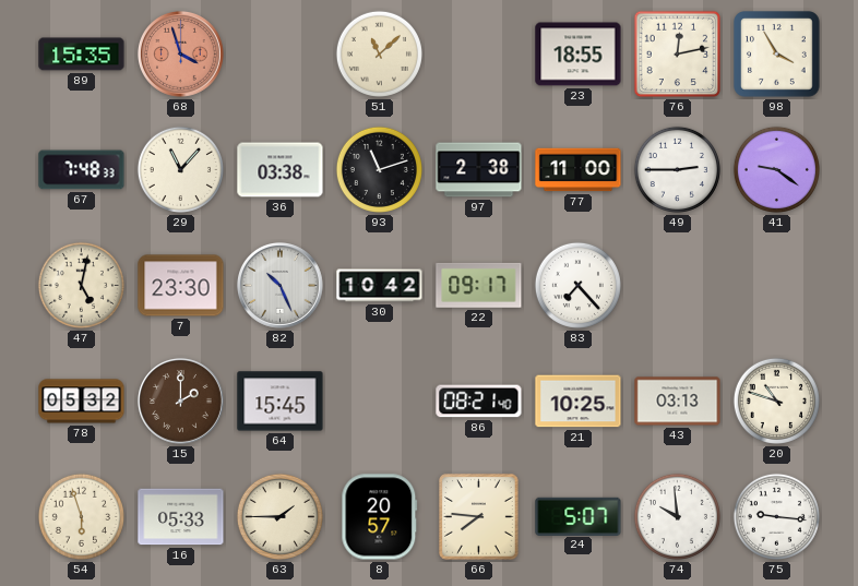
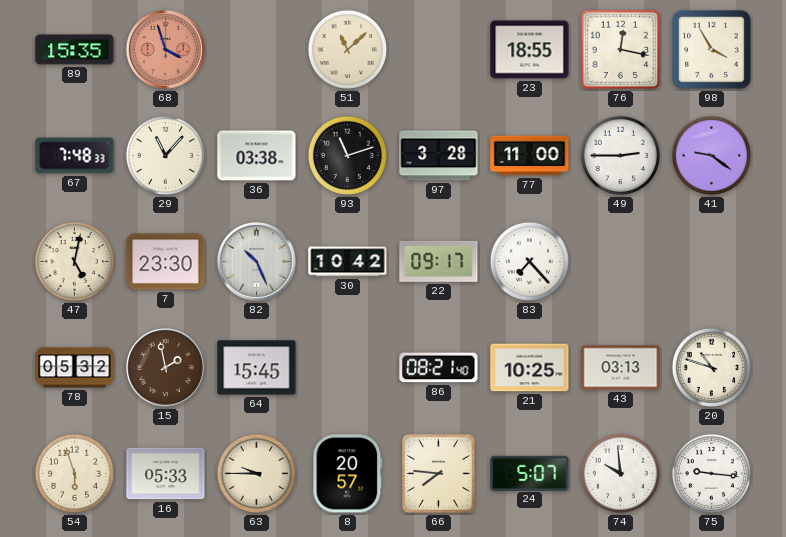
76: 12:13 -> 12:17 (621, 50)
97: 2:38 -> 3:28 (439, 156)
15: 2:00 -> 1:58 (165, 367)
63: 1:45 -> 9:45 (256, 473)
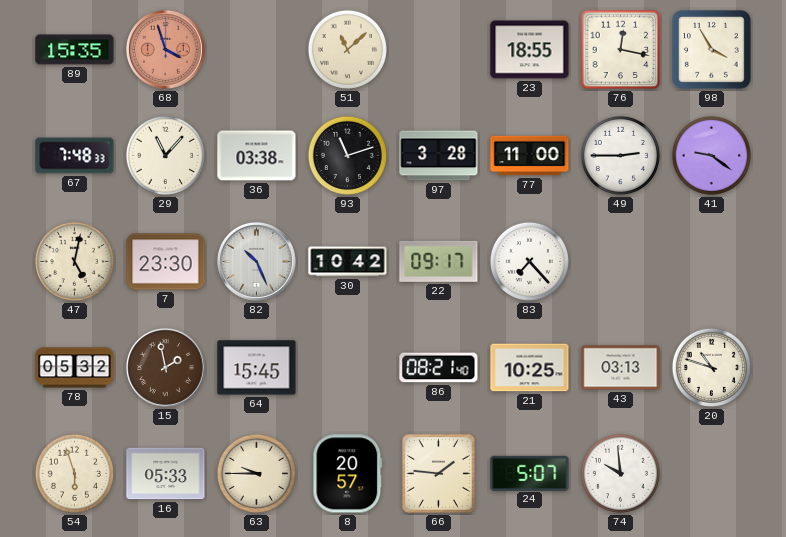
66: 7:46 -> 1:46 (439, 474)
75: 9:16 -> none (711, 473)
